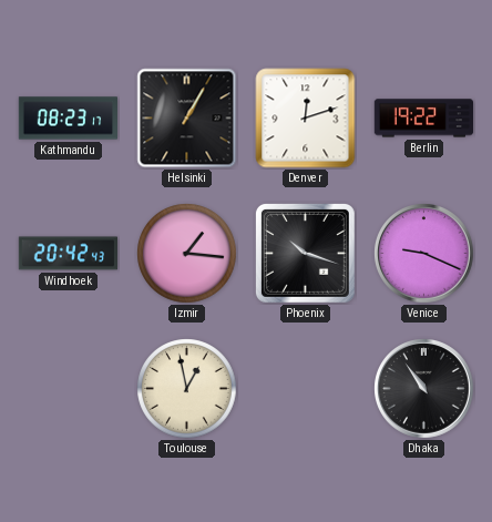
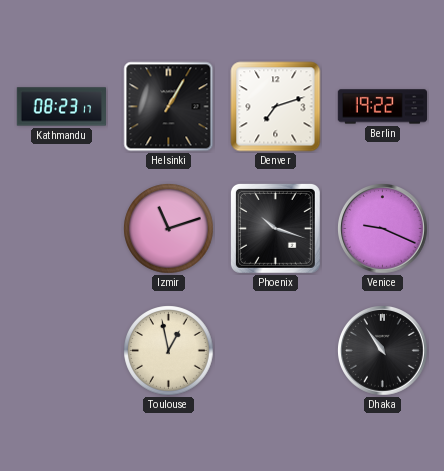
Denver: 12:12 -> 7:12 (276, 107)
Windhoek: 20:42 -> none (68, 254)
Izmir: 1:16 -> 11:12 (169, 229)
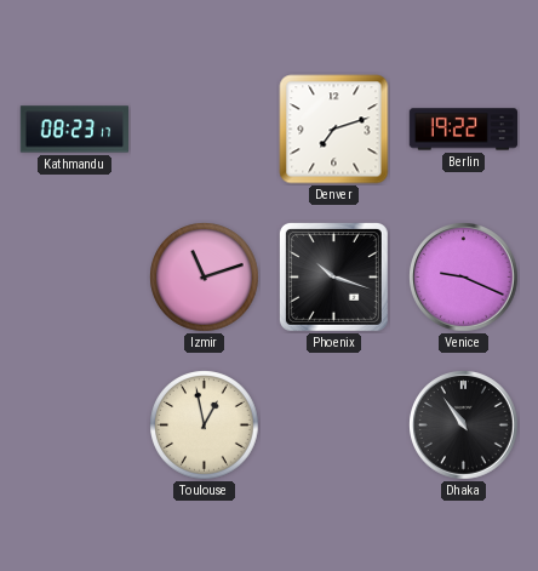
Helsinki: 1:05 -> none (169, 107)
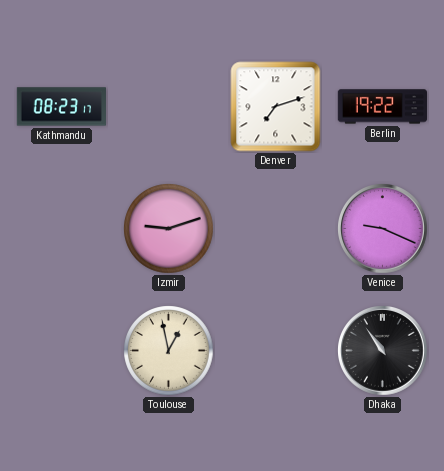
Izmir: 11:12 -> 9:12 (169, 229)
Phoenix: 10:18 -> none (333, 276)
